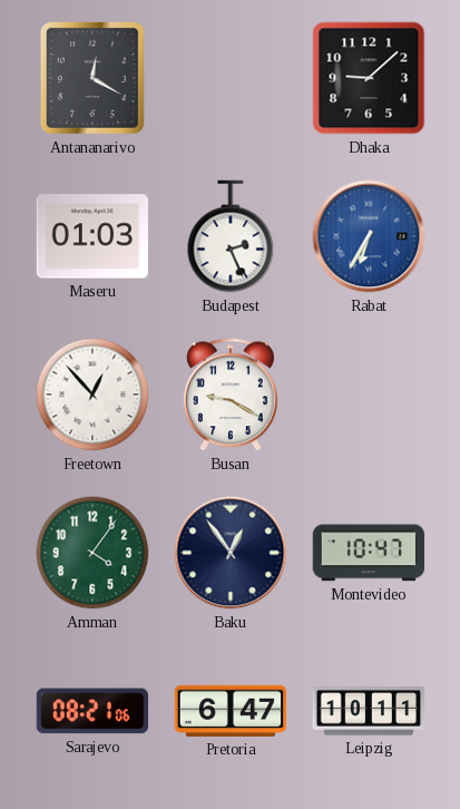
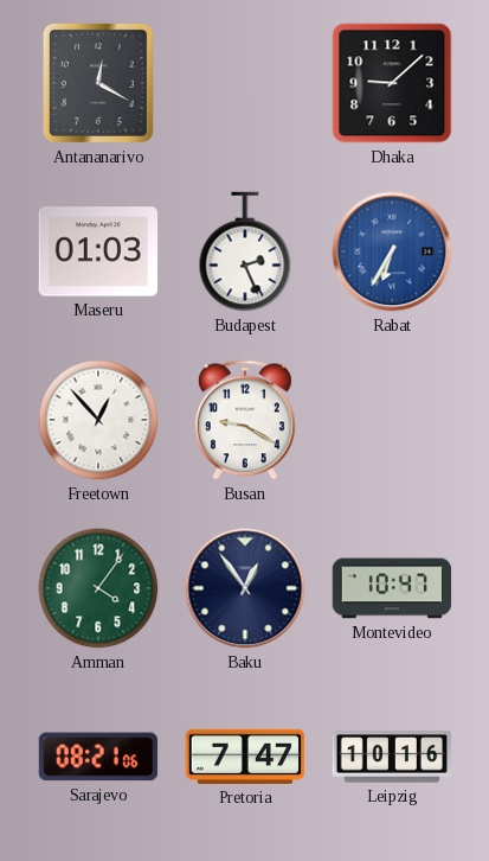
Pretoria: 6:47 -> 7:47 (245, 757)
Leipzig: 10:11 -> 10:16 (392, 757)
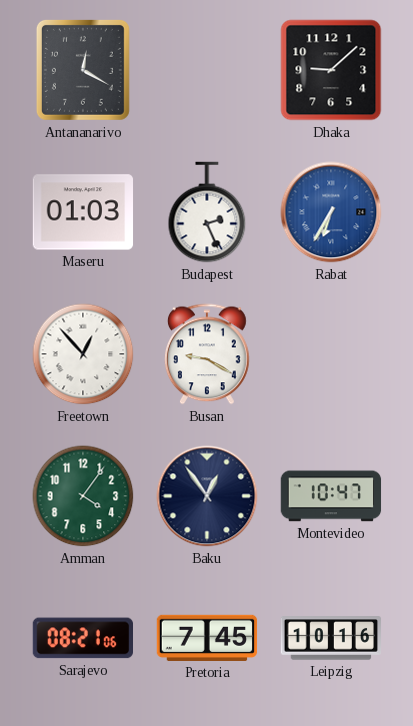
Pretoria: 7:47 -> 7:45 (207, 638)
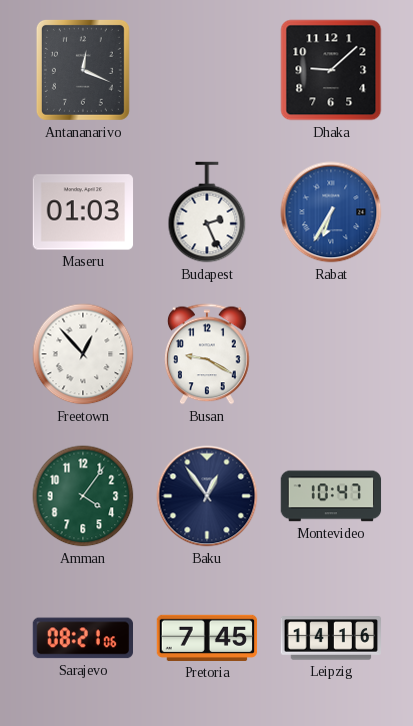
Antananarivo: 12:20 -> 12:19 (83, 70)
Leipzig: 10:16 -> 14:16 (331, 638)
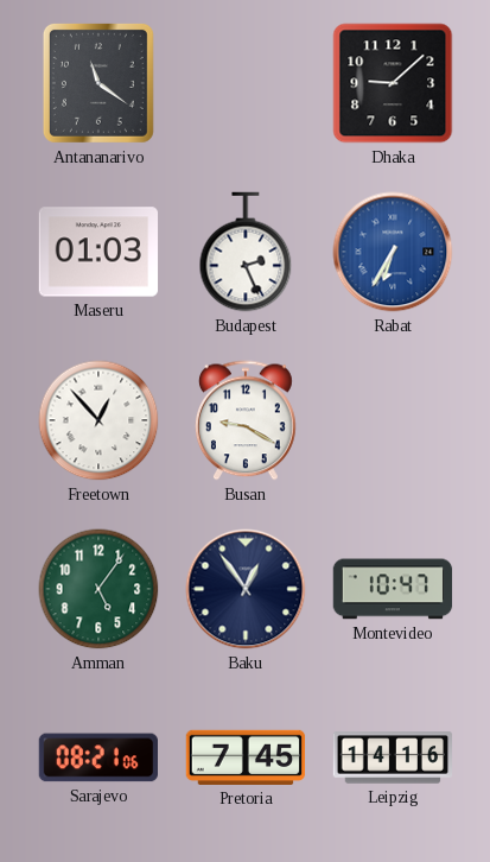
Antananarivo: 12:19 -> 11:21 (98, 83)
Amman: 4:06 -> 5:06 (98, 589)
